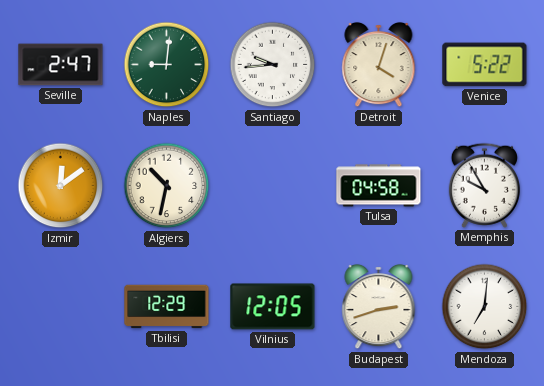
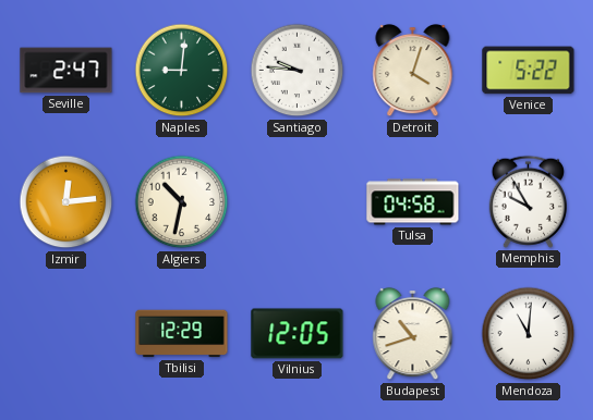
Santiago: 9:44 -> 9:46 (298, 71)
Izmir: 12:09 -> 12:14 (66, 202)
Budapest: 2:42 -> 10:42 (413, 334)
Mendoza: 7:01 -> 11:01 (529, 334)
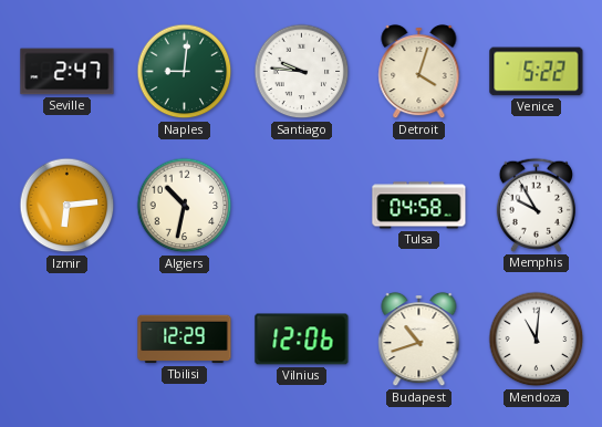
Izmir: 12:14 -> 6:14 (68, 206)
Vilnius: 12:05 -> 12:06 (302, 340)
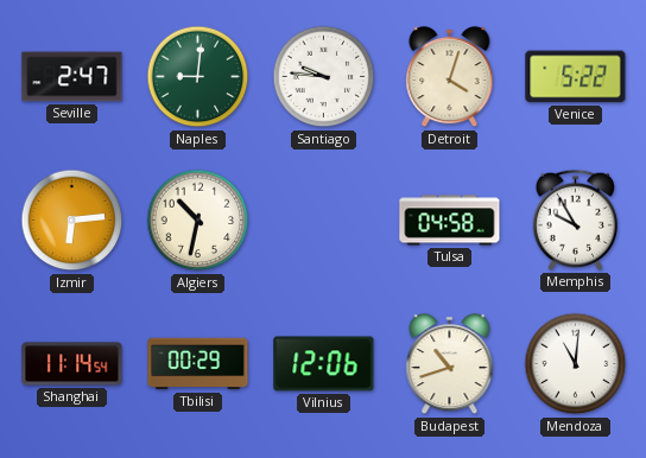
Shanghai: none -> 11:14 (72, 364)
Tbilisi: 12:29 -> 00:29 (198, 364)
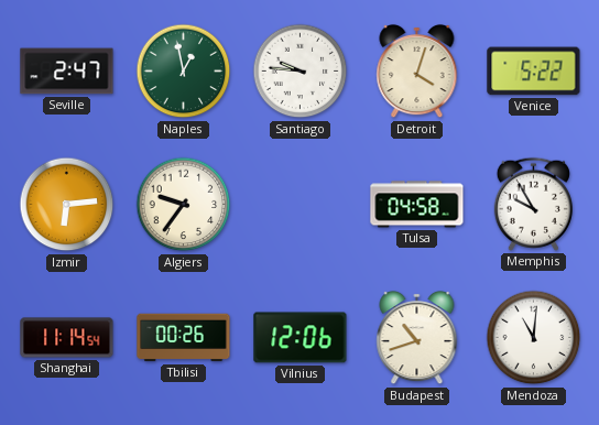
Naples: 9:01 -> 12:58 (184, 72)
Algiers: 10:32 -> 9:36 (184, 205)
Tbilisi: 00:29 -> 00:26 (184, 338)
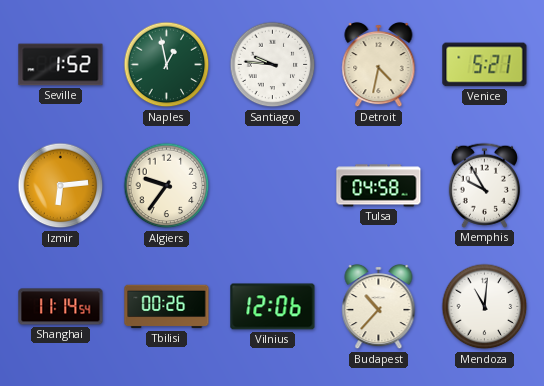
Seville: 2:47 -> 1:52 (61, 65)
Detroit: 4:03 -> 4:32 (379, 65)
Venice: 5:22 -> 5:21 (485, 65)
Budapest: 10:42 -> 10:37 (379, 307)
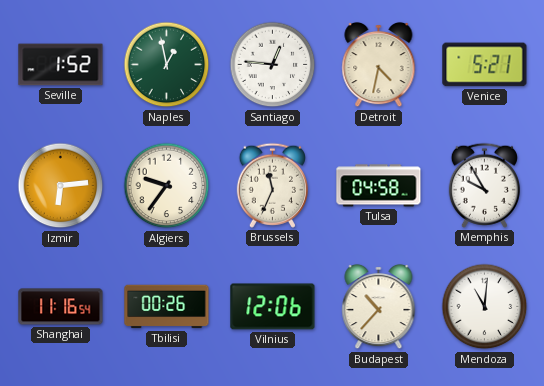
Santiago: 9:46 -> 12:46 (273, 65)
Brussels: none -> 11:34 (272, 185)
Shanghai: 11:14 -> 11:16 (61, 307)
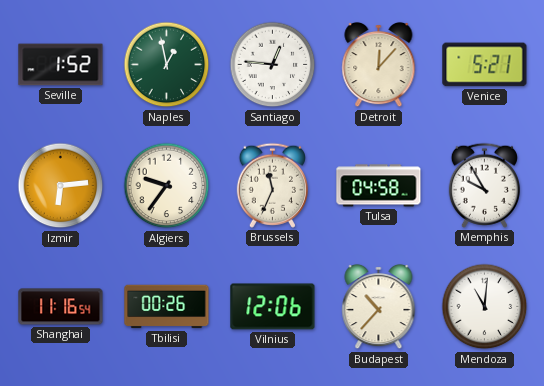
Detroit: 4:32 -> 12:07 (379, 65)
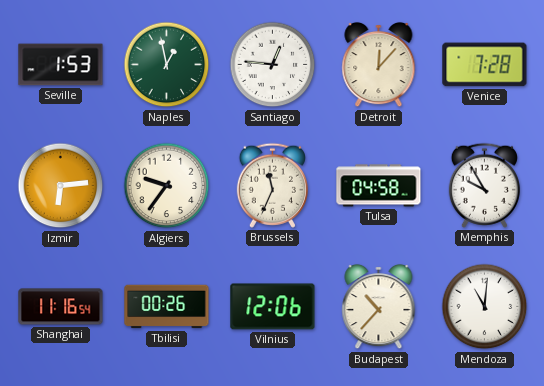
Seville: 1:52 -> 1:53 (61, 65)
Venice: 5:21 -> 7:28 (485, 65)
